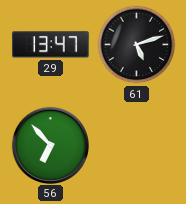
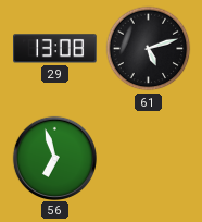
29: 13:47 -> 13:08 (55, 49)
56: 6:53 -> 6:57 (54, 158)
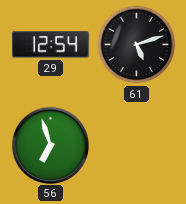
29: 13:08 -> 12:54 (51, 45)
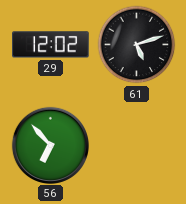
29: 12:54 -> 12:02 (51, 45)
56: 6:57 -> 6:53 (50, 145)
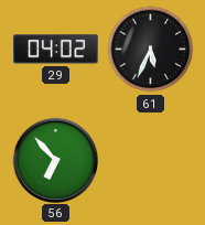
29: 12:02 -> 04:02 (56, 50)
61: 5:12 -> 5:34 (151, 50)
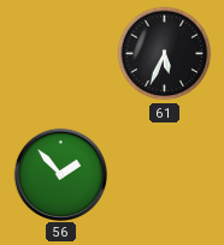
29: 04:02 -> none (56, 50)
56: 6:53 -> 1:53 (60, 174)
